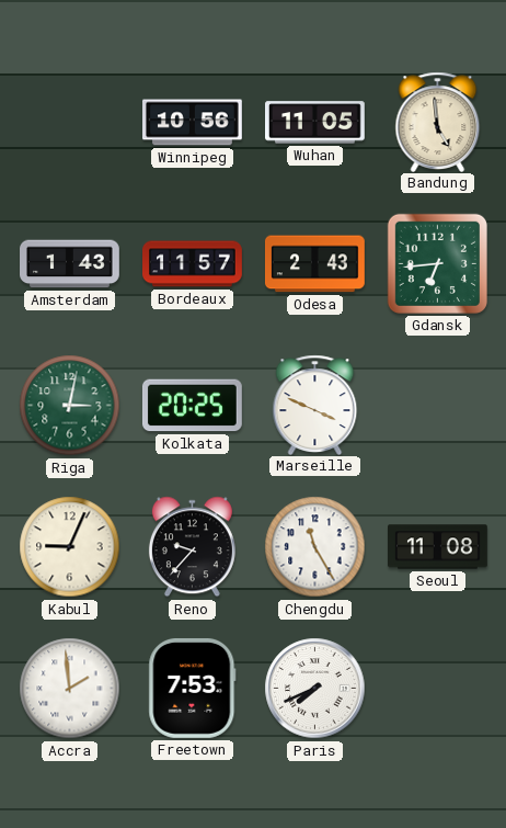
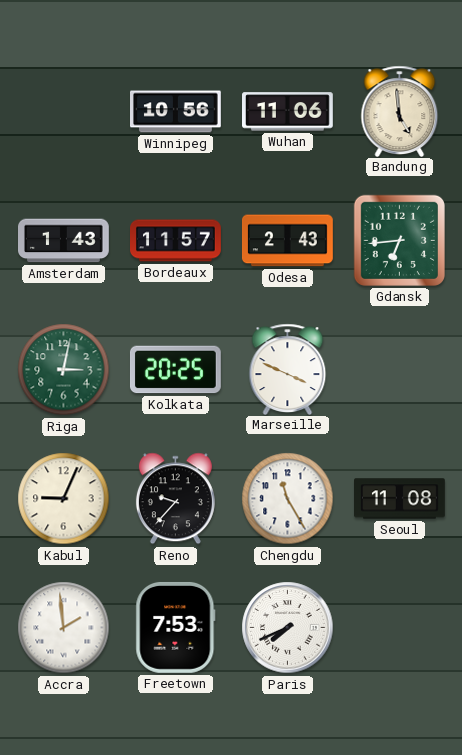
Wuhan: 11:05 -> 11:06 (288, 112)
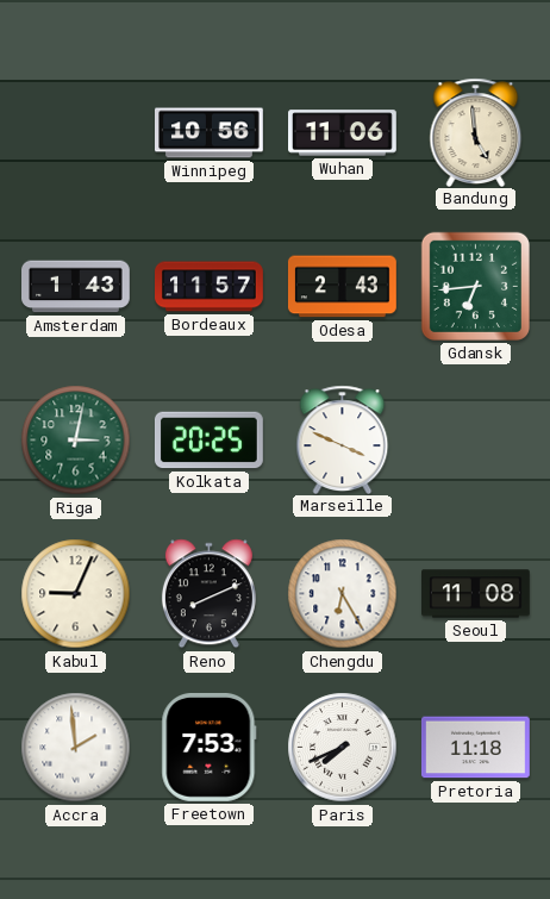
Reno: 9:37 -> 8:11 (208, 594)
Chengdu: 11:25 -> 6:25 (343, 594)
Pretoria: none -> 11:18 (476, 748)
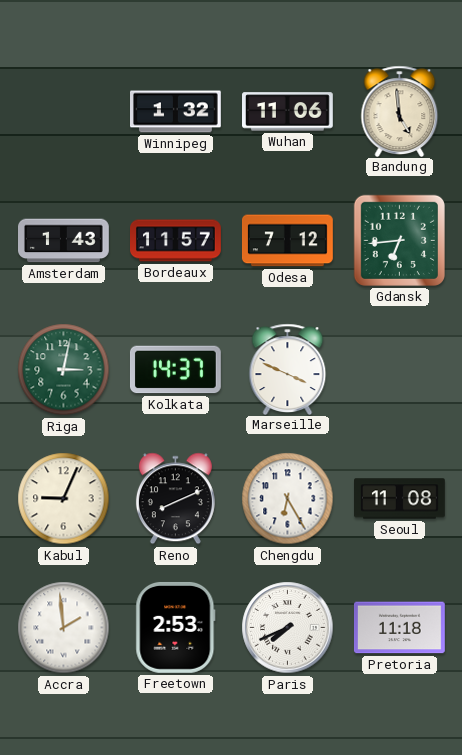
Winnipeg: 10:56 -> 1:32 (176, 112)
Odesa: 2:43 -> 7:12 (287, 241)
Kolkata: 20:25 -> 14:37 (175, 370)
Freetown: 7:53 -> 2:53 (176, 627)
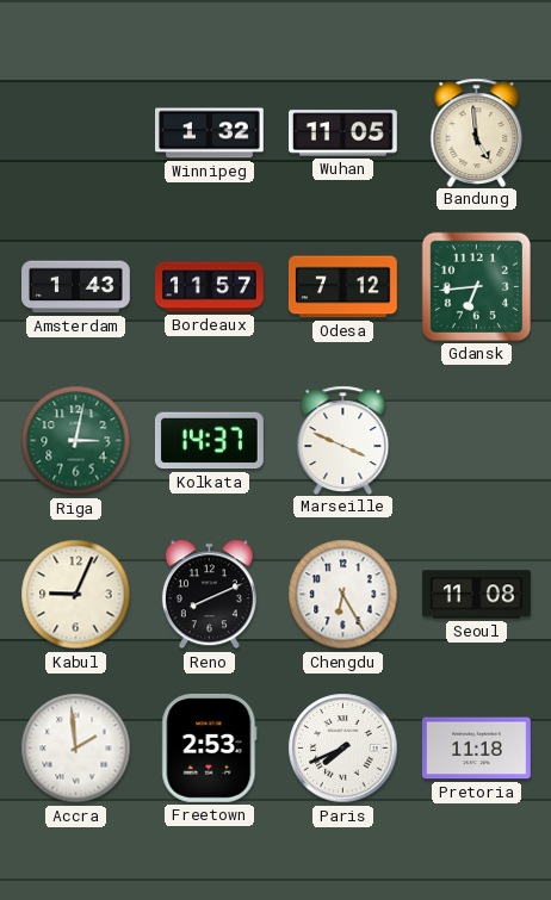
Wuhan: 11:06 -> 11:05 (343, 134)
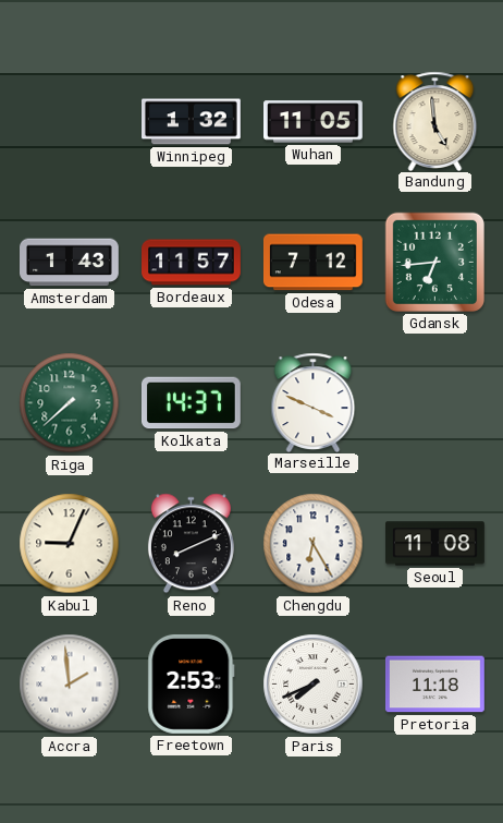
Riga: 3:02 -> 7:38 (70, 403)
